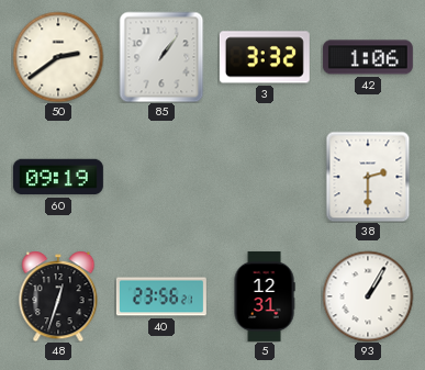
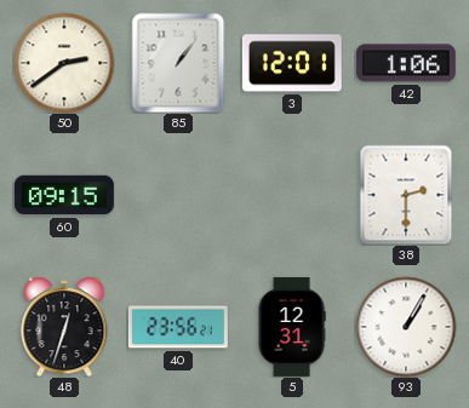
3: 3:32 -> 12:01 (292, 63)
60: 09:19 -> 09:15 (64, 195)
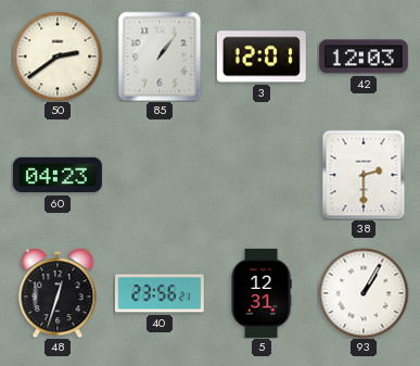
42: 1:06 -> 12:03 (364, 56)
60: 09:15 -> 04:23 (58, 175)
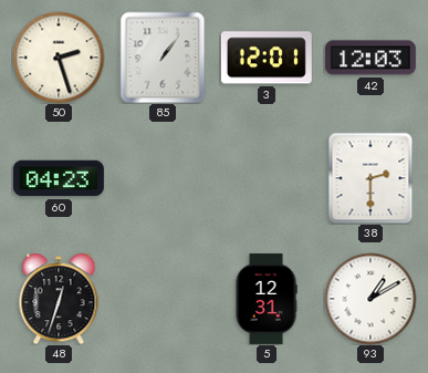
50: 2:39 -> 2:27 (59, 58)
40: 23:56 -> none (160, 293)
93: 1:05 -> 1:10 (370, 299)
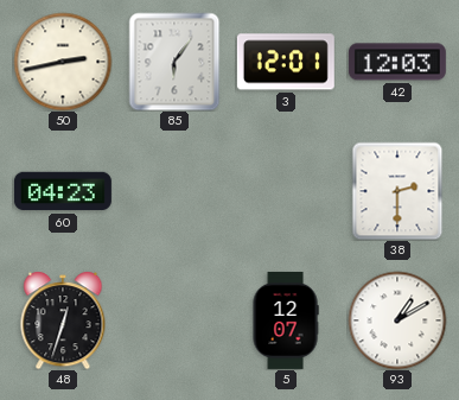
50: 2:27 -> 2:43 (63, 62)
85: 1:06 -> 6:06 (174, 62)
5: 12:31 -> 12:07 (286, 320)
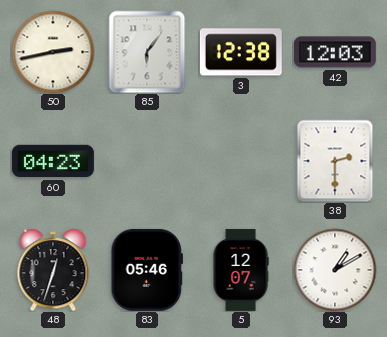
3: 12:01 -> 12:38 (241, 52)
83: none -> 05:46 (146, 270)
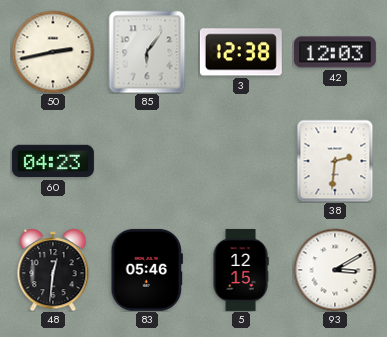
38: 2:30 -> 2:31 (335, 161)
48: 12:33 -> 12:31 (53, 270)
5: 12:07 -> 12:15 (241, 270)
93: 1:10 -> 3:10 (335, 270)
